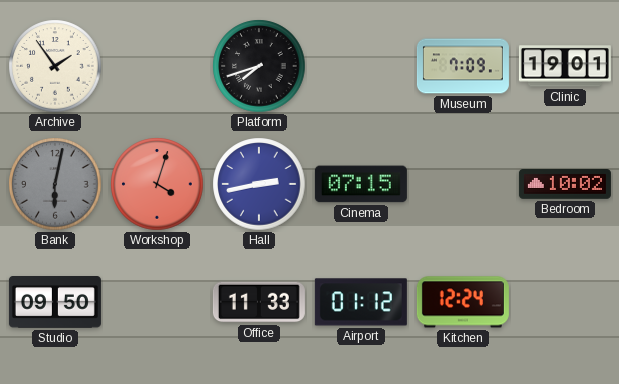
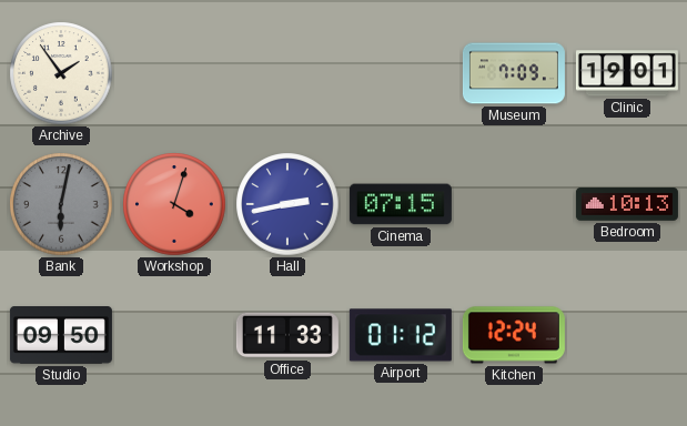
Platform: 7:42 -> none (259, 66)
Bedroom: 10:02 -> 10:13 (627, 205)
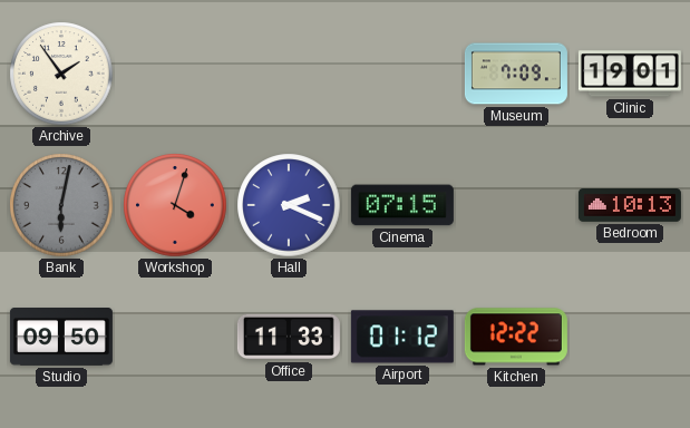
Hall: 2:43 -> 2:19 (289, 205)
Kitchen: 12:24 -> 12:22 (516, 337)
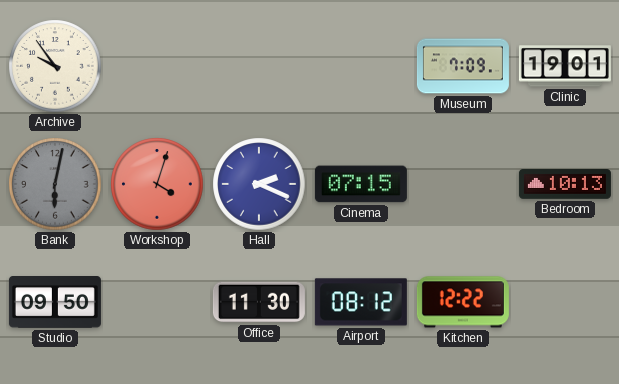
Archive: 1:54 -> 9:54 (55, 66)
Office: 11:33 -> 11:30 (259, 302)
Airport: 01:12 -> 08:12 (361, 302)
